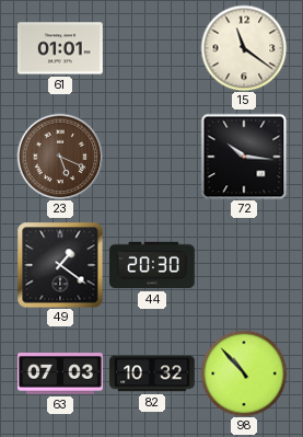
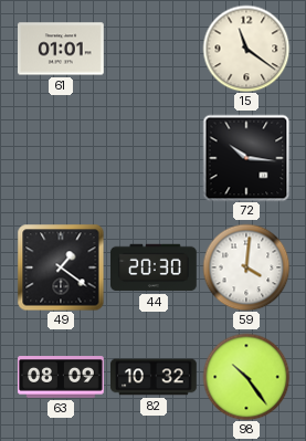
23: 5:19 -> none (60, 157)
59: none -> 4:01 (246, 267)
63: 07:03 -> 08:09 (61, 377)
98: 10:53 -> 10:24 (246, 377)
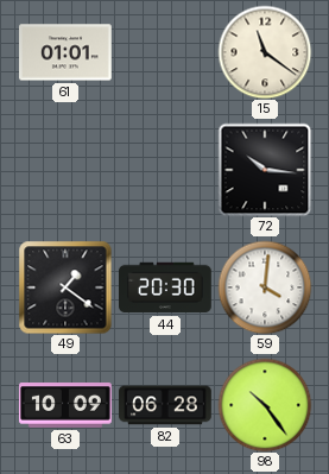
63: 08:09 -> 10:09 (65, 405)
82: 10:32 -> 06:28 (166, 405)
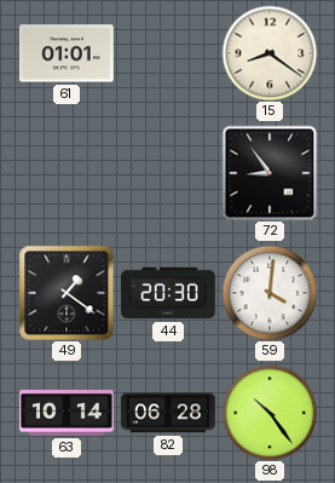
15: 11:21 -> 8:21 (270, 53)
72: 10:16 -> 8:54 (270, 173)
63: 10:09 -> 10:14 (67, 413)
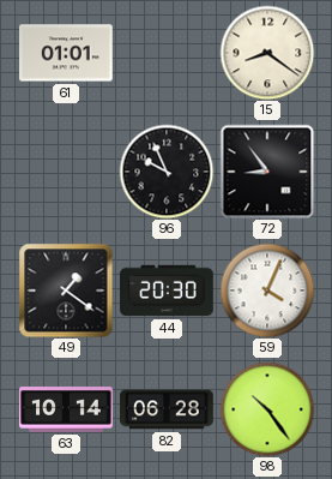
96: none -> 9:56 (167, 172)
59: 4:01 -> 4:04 (267, 291)
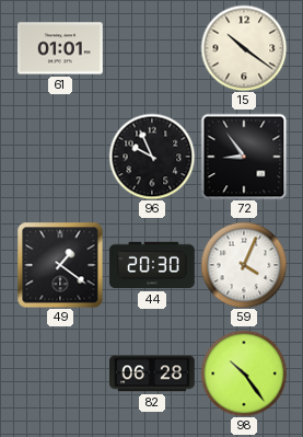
15: 8:21 -> 10:21 (244, 48)
63: 10:14 -> none (66, 409)
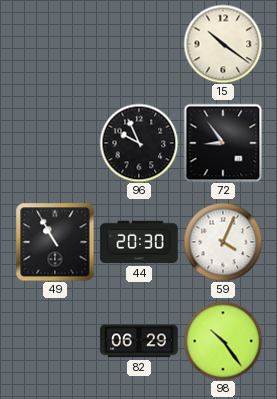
61: 01:01 -> none (61, 48)
49: 1:21 -> 10:55 (55, 242)
82: 06:28 -> 06:29 (140, 341)
